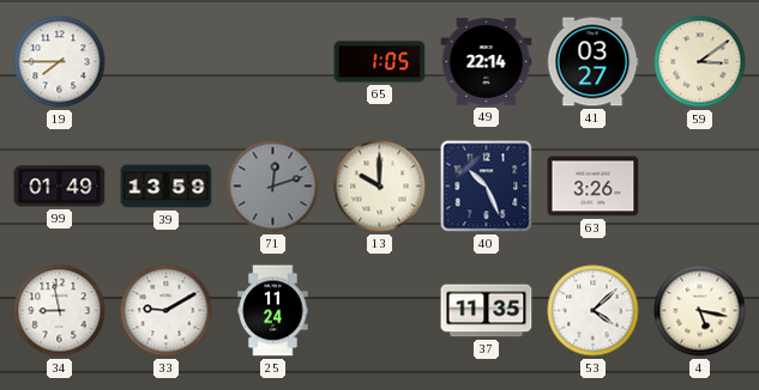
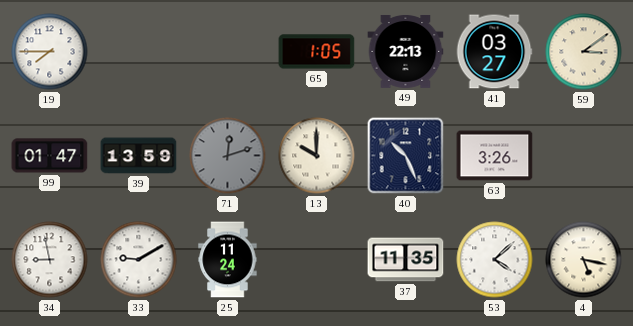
49: 22:14 -> 22:13 (406, 51)
99: 01:49 -> 01:47 (50, 156)
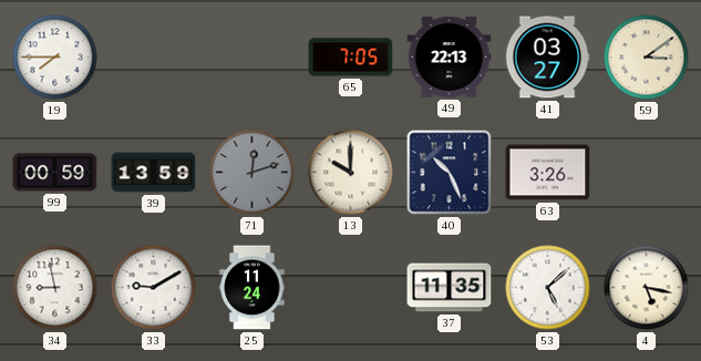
65: 1:05 -> 7:05 (351, 58)
99: 01:47 -> 00:59 (55, 173)
53: 4:08 -> 5:08 (548, 288)
